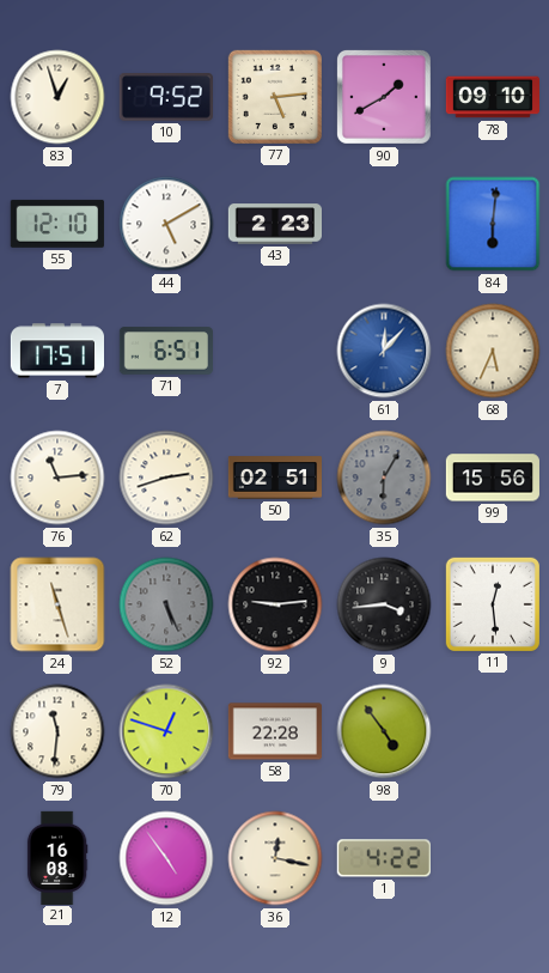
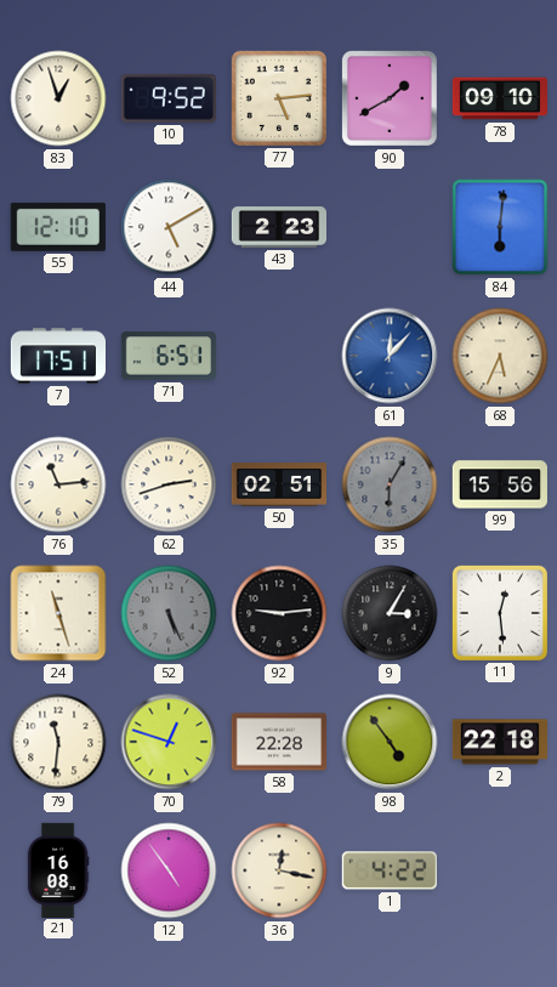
9: 3:44 -> 3:05 (390, 613)
2: none -> 22:18 (499, 742)
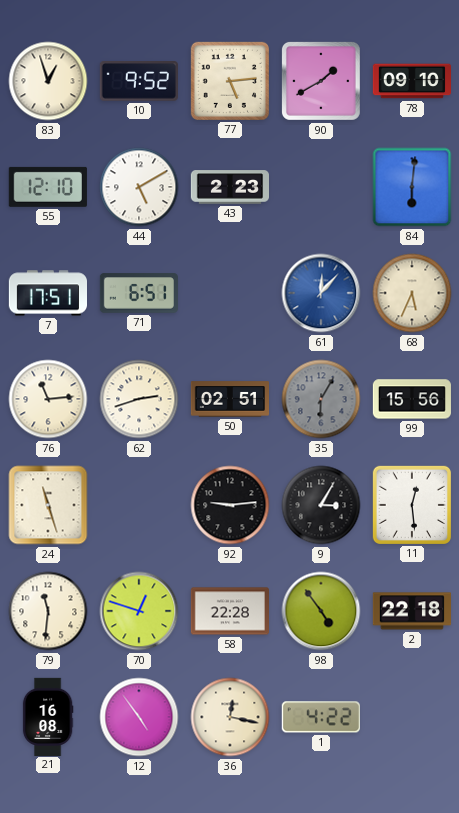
52: 5:26 -> none (169, 613)
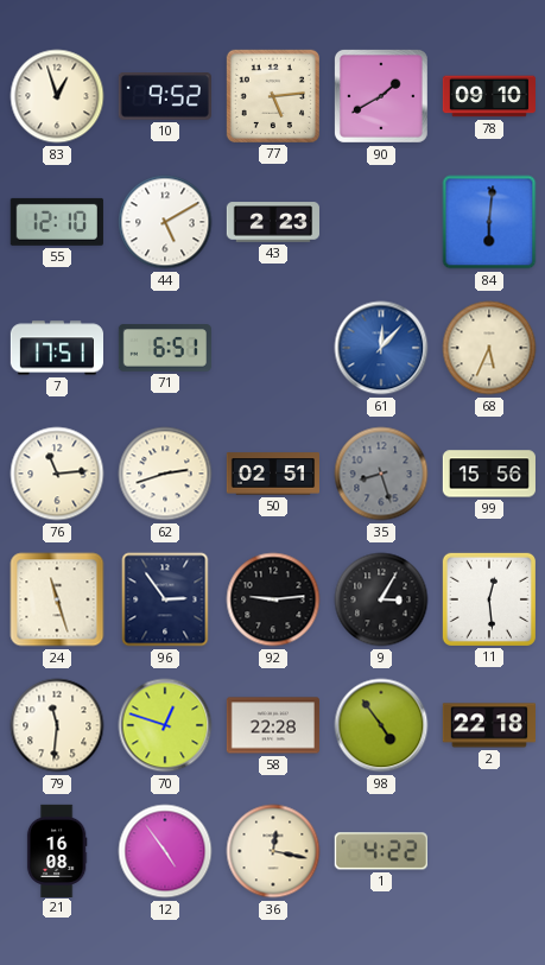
35: 6:05 -> 8:27 (381, 474)
96: none -> 2:54 (165, 599)
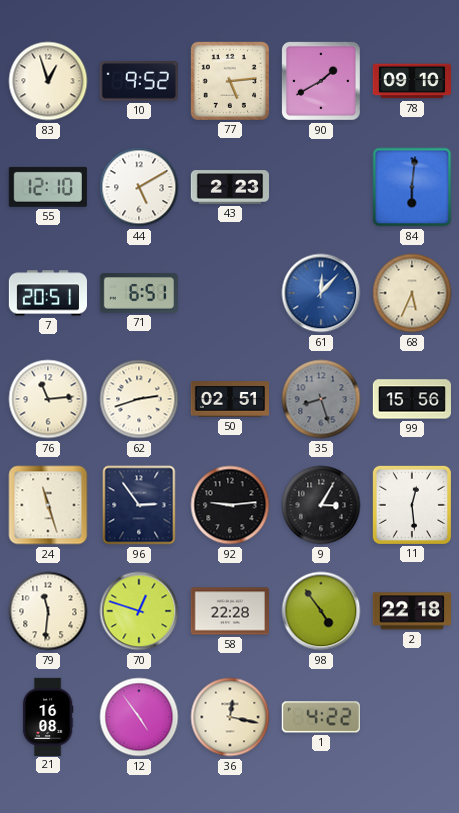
7: 17:51 -> 20:51 (47, 293)
